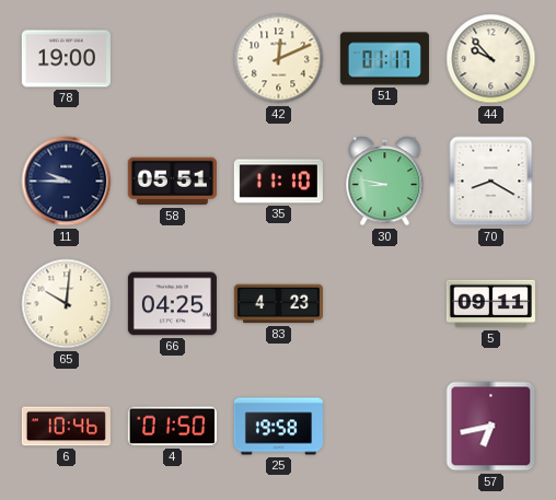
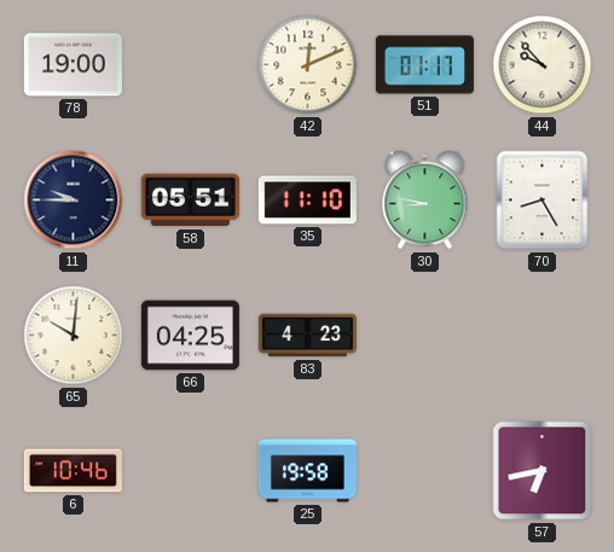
70: 8:20 -> 8:25 (543, 201)
5: 09:11 -> none (490, 304)
4: 01:50 -> none (172, 427)
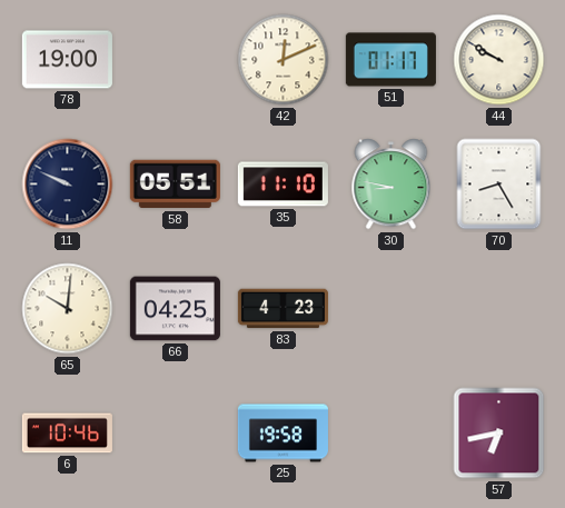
44: 9:53 -> 9:50 (499, 60)
11: 9:45 -> 9:49 (68, 185)
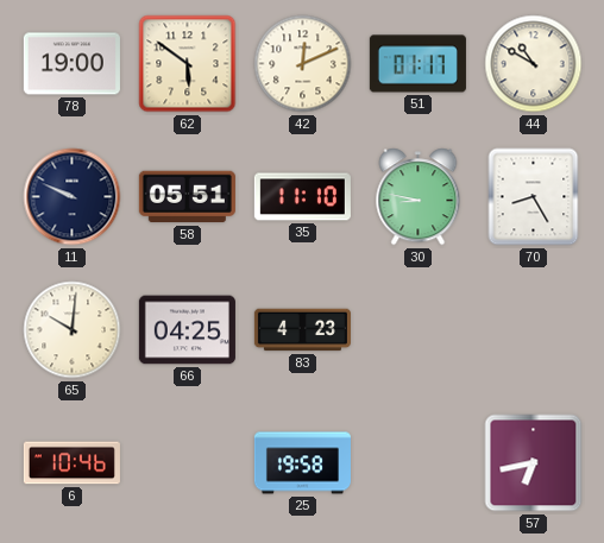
62: none -> 5:51 (188, 64)
44: 9:50 -> 10:50 (534, 64)
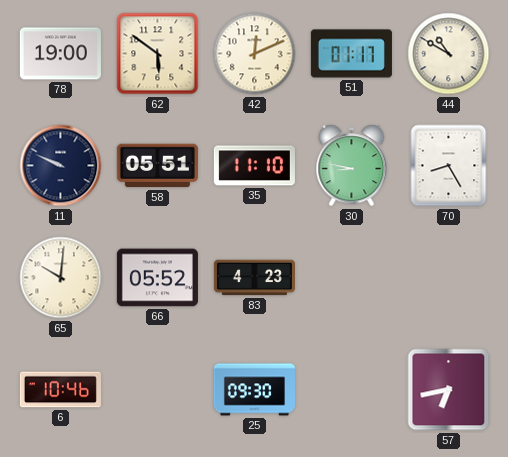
66: 04:25 -> 05:52 (157, 278)
25: 19:58 -> 09:30 (254, 390)
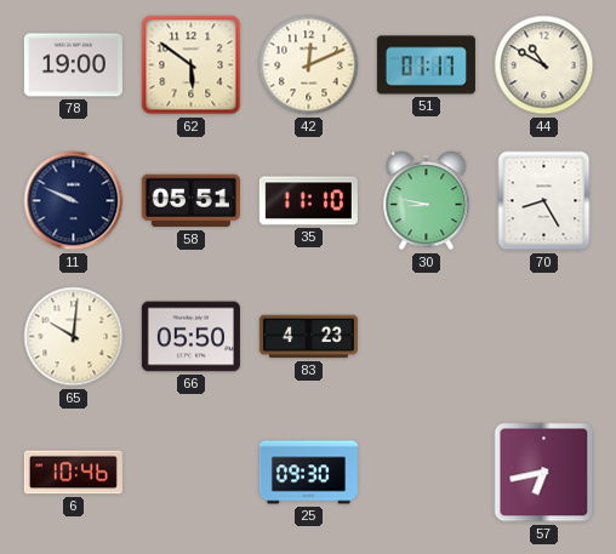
66: 05:52 -> 05:50 (190, 337)
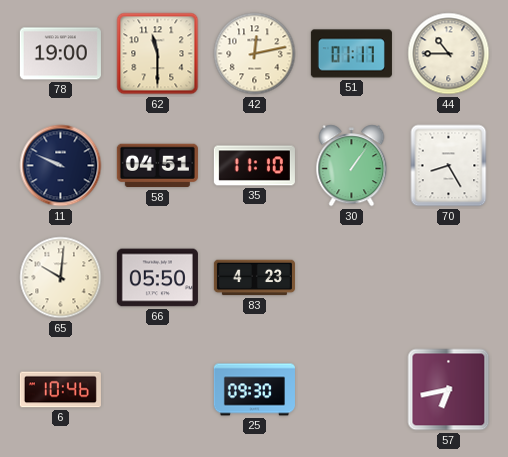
62: 5:51 -> 11:30 (158, 54)
42: 12:11 -> 12:13 (255, 54)
44: 10:50 -> 10:45 (449, 54)
58: 05:51 -> 04:51 (157, 166)
30: 8:47 -> 1:06 (352, 166)
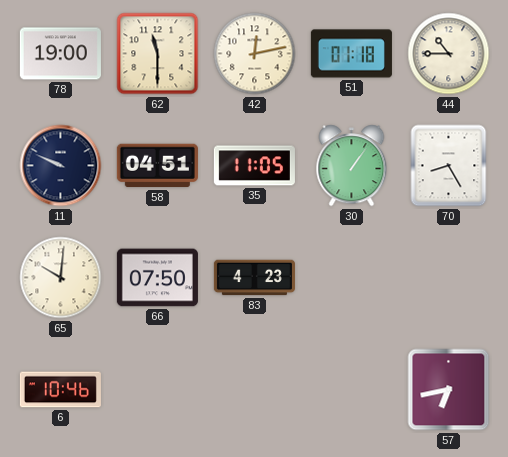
51: 01:17 -> 01:18 (351, 54)
35: 11:10 -> 11:05 (254, 166)
66: 05:50 -> 07:50 (157, 278)
25: 09:30 -> none (254, 390)
